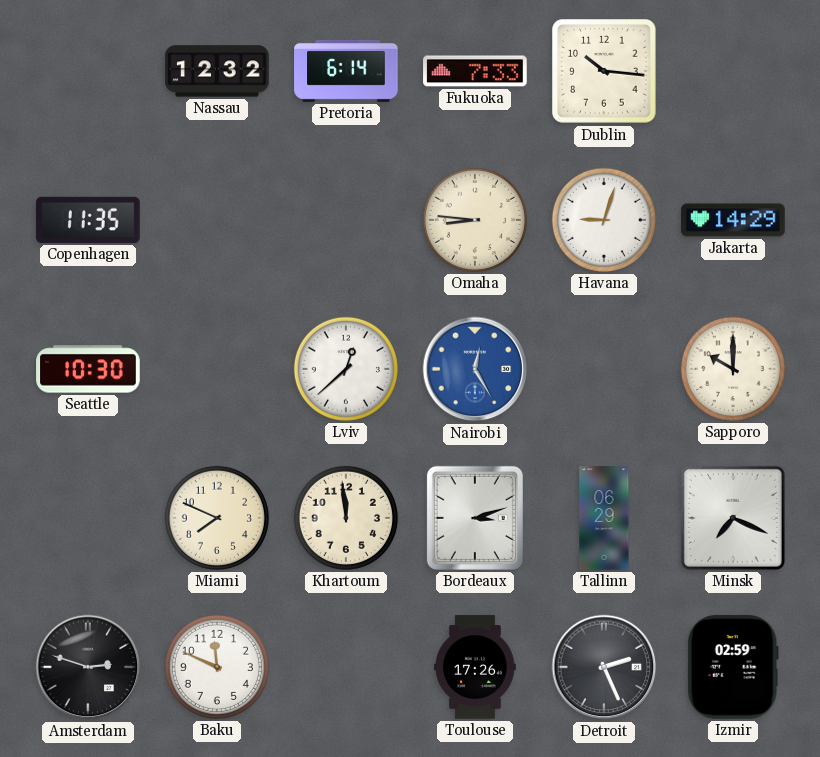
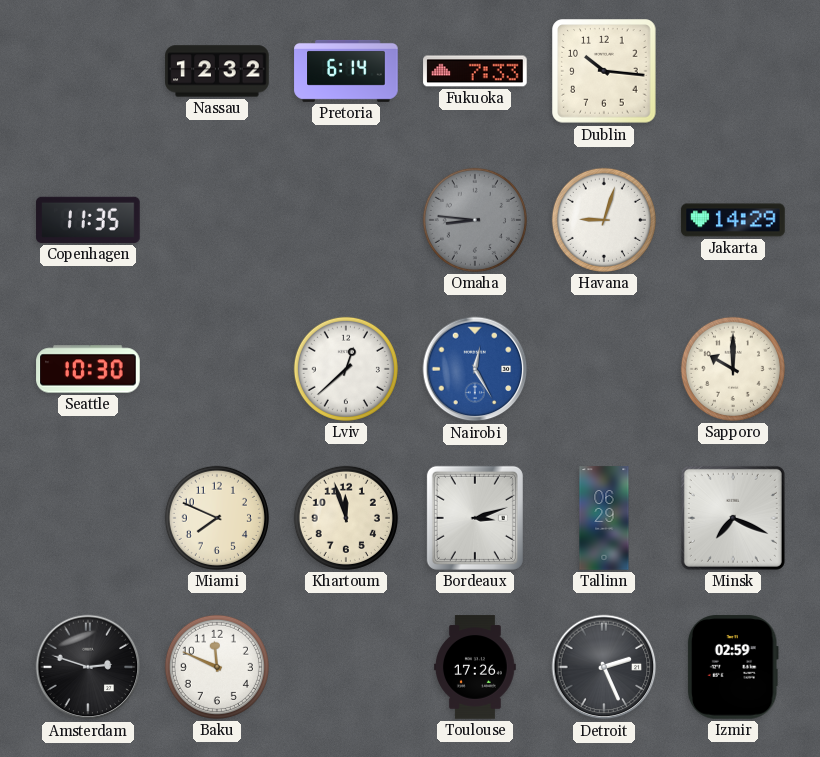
Omaha dial: cream -> grey (475, 220)
Khartoum: 11:59 -> 11:57 (346, 518)
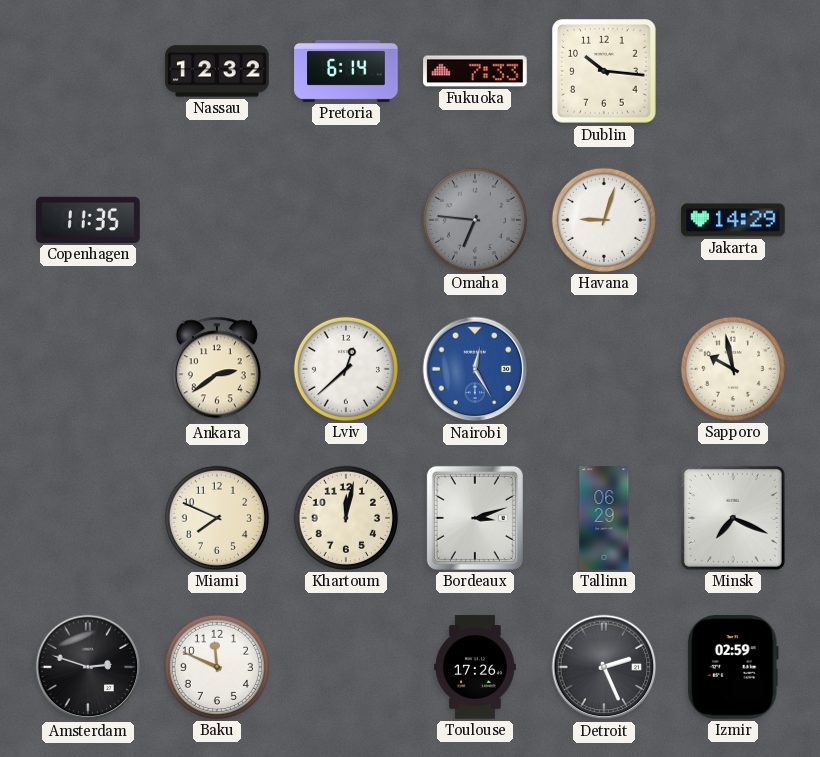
Omaha: 8:46 -> 6:46 (475, 220)
Seattle: 10:30 -> none (88, 369)
Ankara: none -> 2:39 (217, 369)
Sapporo: 10:00 -> 9:58 (733, 369)
Khartoum: 11:57 -> 12:02 (346, 518)
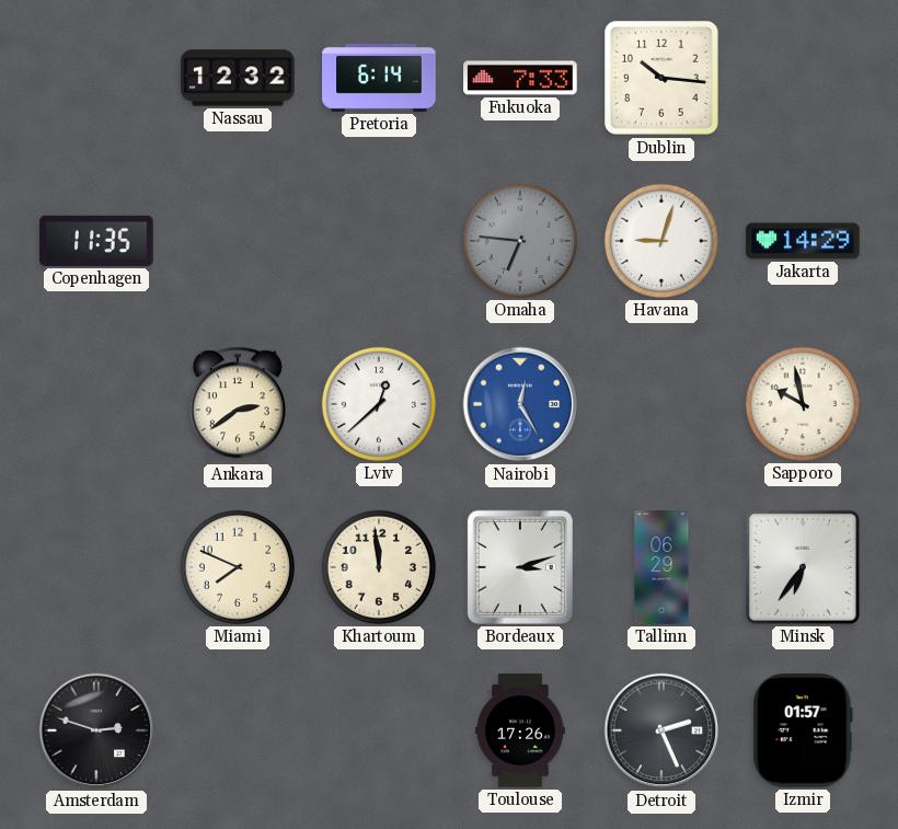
Khartoum: 12:02 -> 11:59 (379, 567)
Minsk: 7:19 -> 6:36 (803, 567)
Baku: 11:49 -> none (217, 667)
Izmir: 02:59 -> 01:57 (803, 730)
